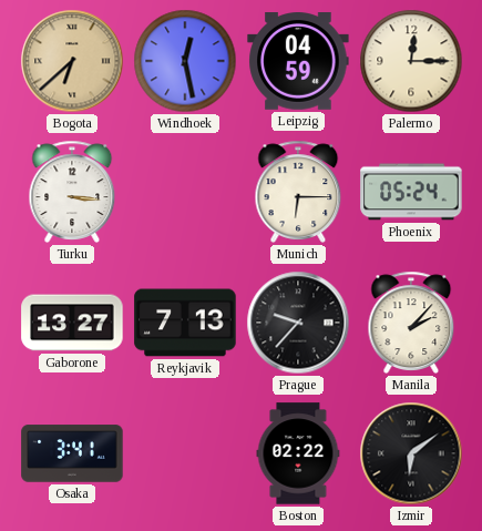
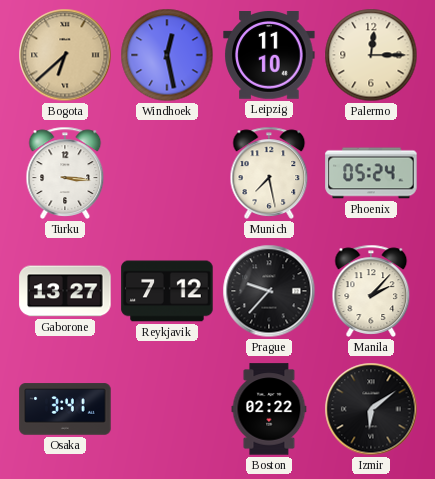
Leipzig: 04:59 -> 11:10 (269, 56)
Munich: 6:15 -> 7:28 (269, 173)
Reykjavik: 7:13 -> 7:12 (167, 291)
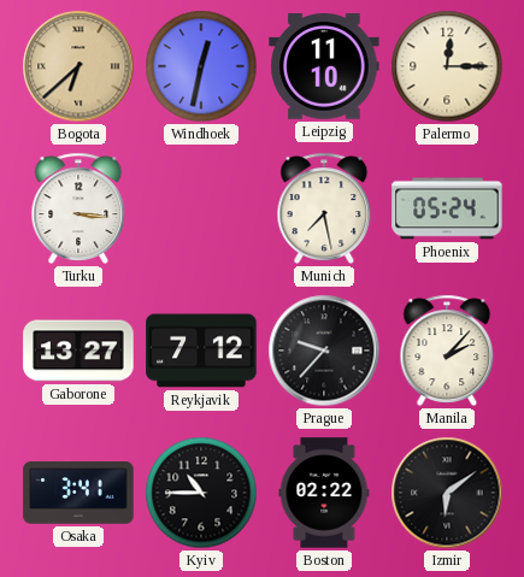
Windhoek: 12:28 -> 12:32 (201, 66)
Kyiv: none -> 10:45 (201, 493)
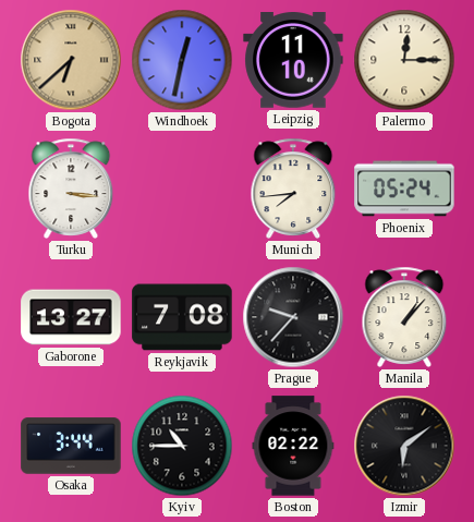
Munich: 7:28 -> 7:44 (293, 189)
Reykjavik: 7:12 -> 7:08 (182, 317)
Manila: 2:07 -> 1:07 (404, 317)
Osaka: 3:41 -> 3:44 (71, 446)
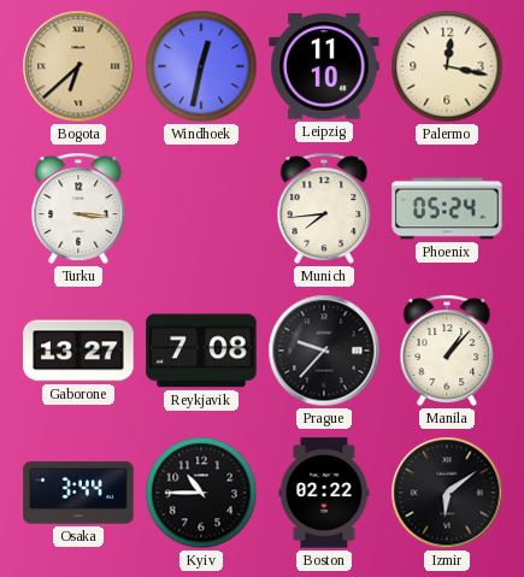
Palermo: 12:15 -> 12:17 (447, 66)
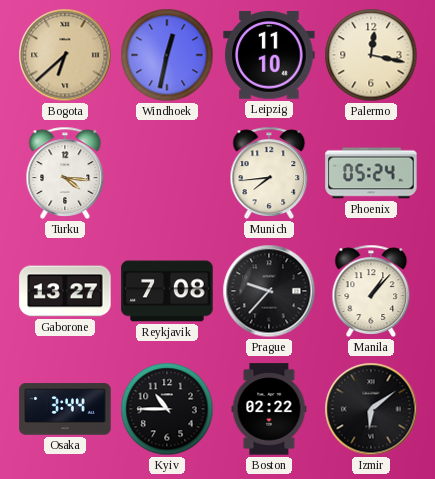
Turku: 3:16 -> 4:16 (65, 173)
